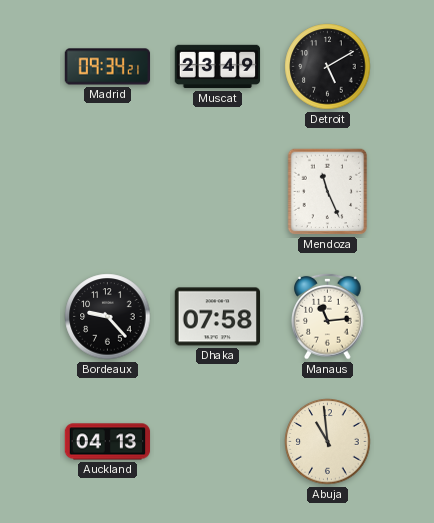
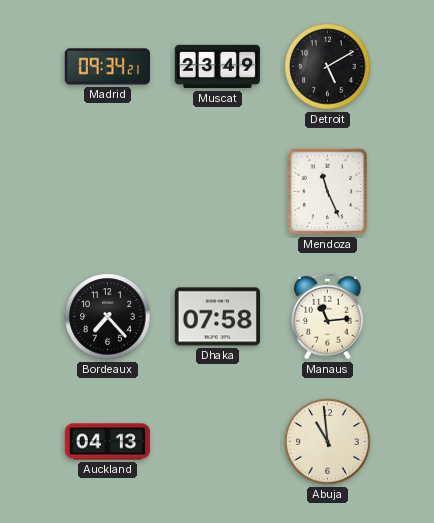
Bordeaux: 9:23 -> 7:23 (108, 317)
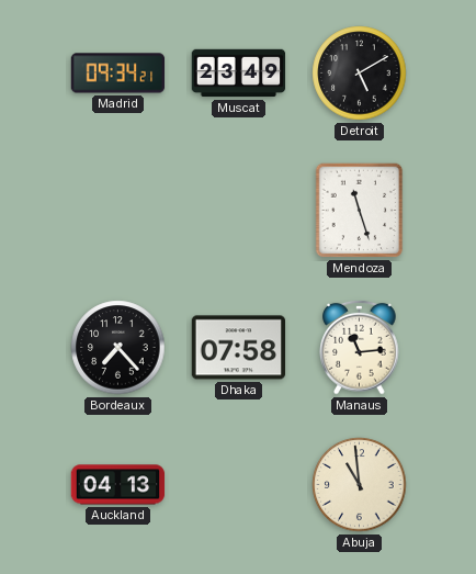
Mendoza: 11:26 -> 11:27 (360, 211)
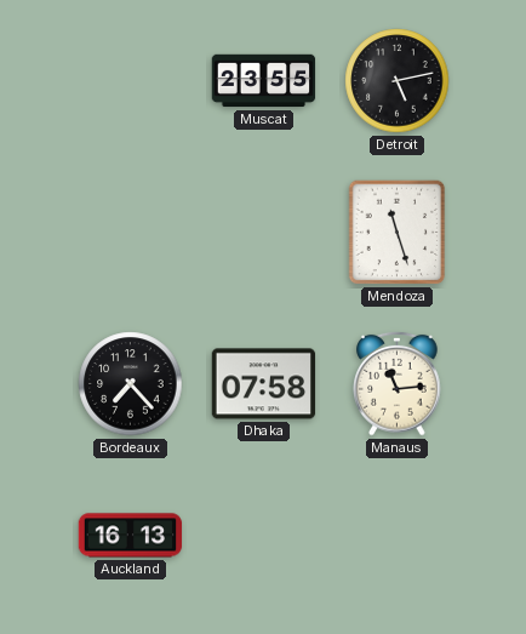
Madrid: 09:34 -> none (118, 74)
Muscat: 23:49 -> 23:55 (264, 81)
Detroit: 5:10 -> 5:13 (398, 81)
Auckland: 04:13 -> 16:13 (131, 536)
Abuja: 10:59 -> none (360, 485)
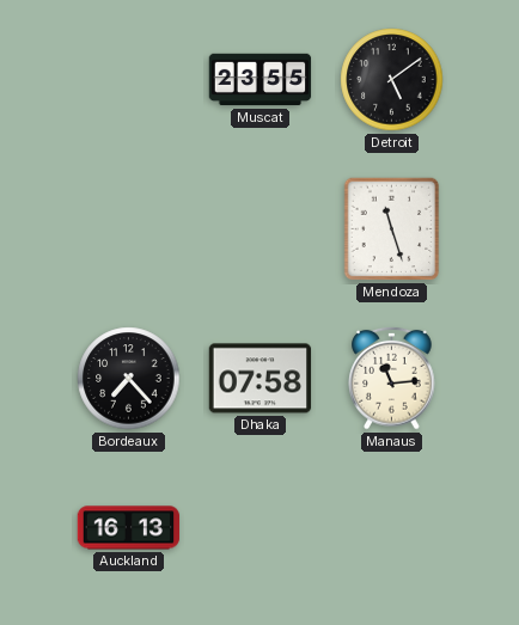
Detroit: 5:13 -> 5:09 (392, 80)
